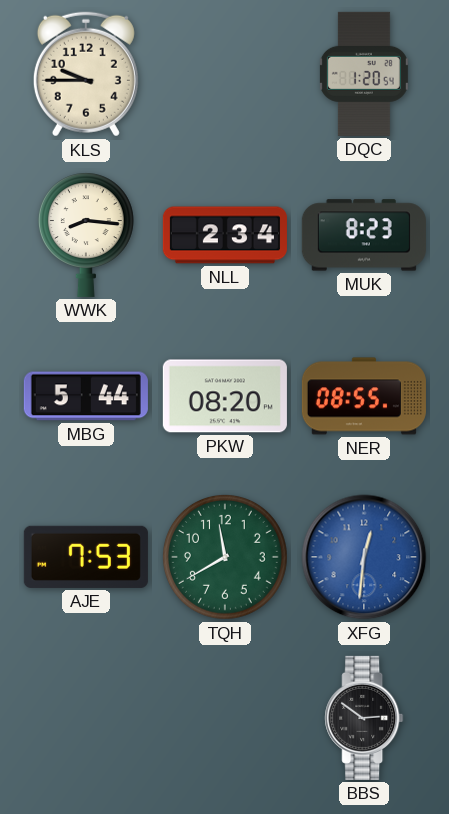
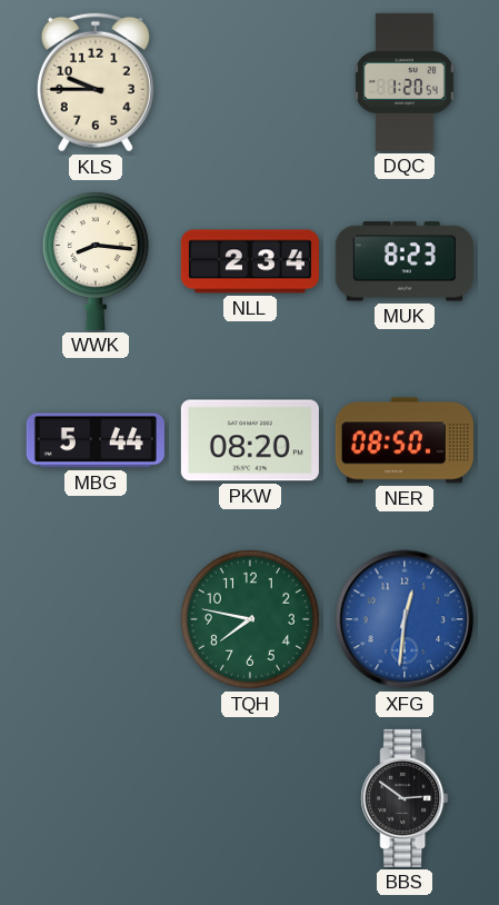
NER: 08:55 -> 08:50 (405, 440)
AJE: 7:53 -> none (86, 557)
TQH: 11:40 -> 7:47 (250, 619)
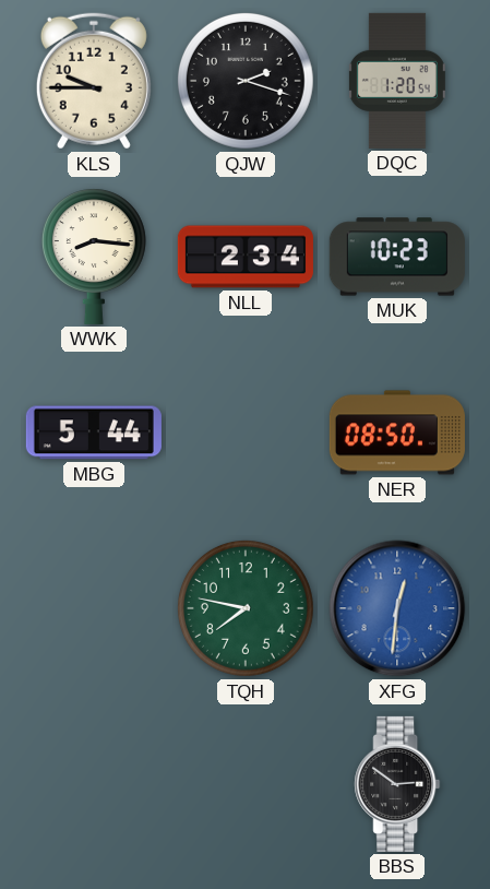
QJW: none -> 2:18 (246, 81)
MUK: 8:23 -> 10:23 (397, 257)
PKW: 08:20 -> none (250, 440)
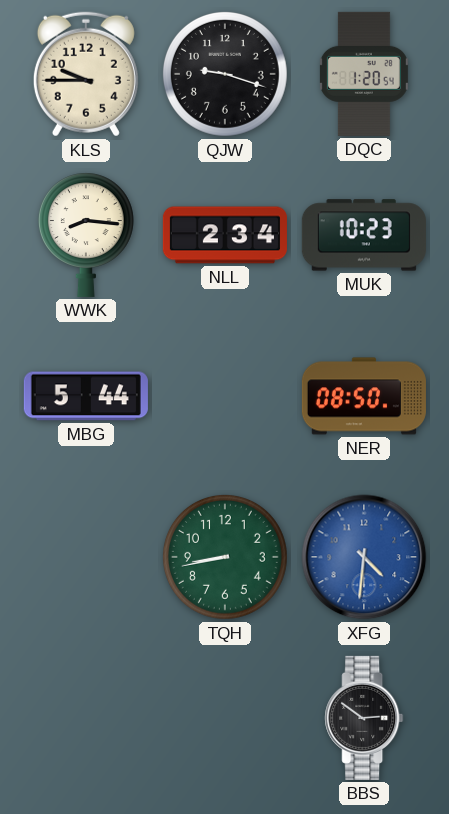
QJW: 2:18 -> 9:18 (225, 74)
TQH: 7:47 -> 8:43 (225, 557)
XFG: 12:31 -> 4:31 (364, 557)
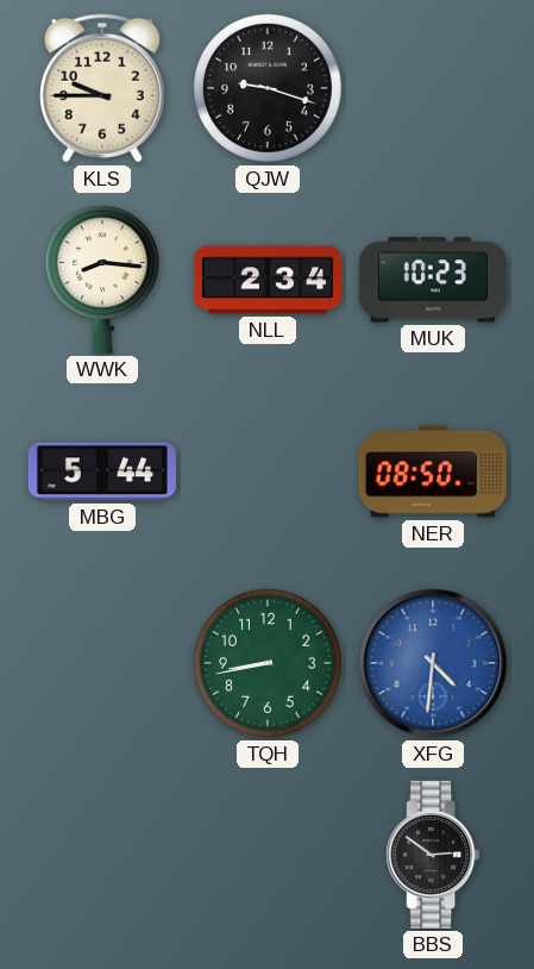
DQC: 1:20 -> none (364, 74)
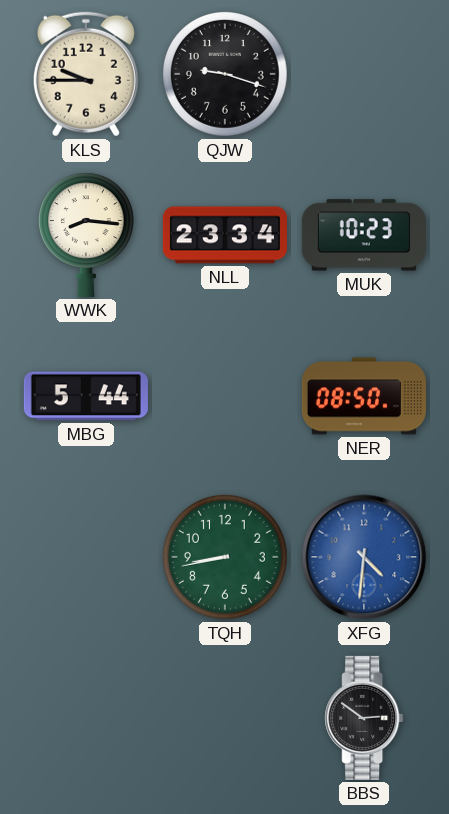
NLL: 2:34 -> 23:34 (225, 235)
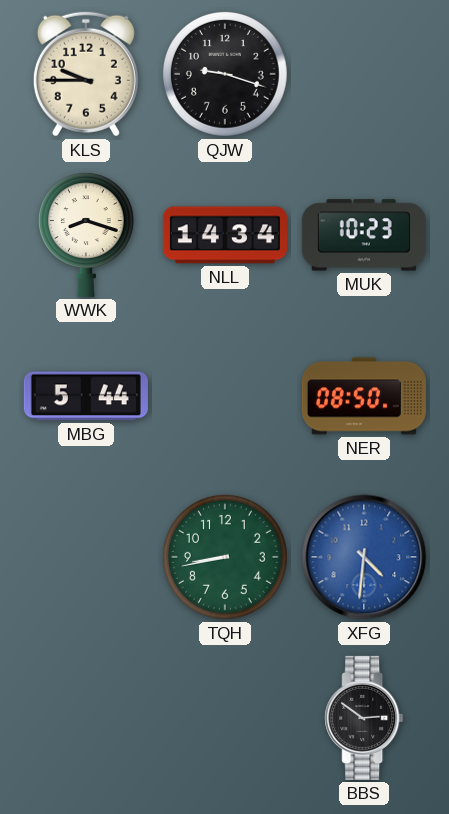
WWK: 8:16 -> 8:18 (86, 235)
NLL: 23:34 -> 14:34 (225, 235)
